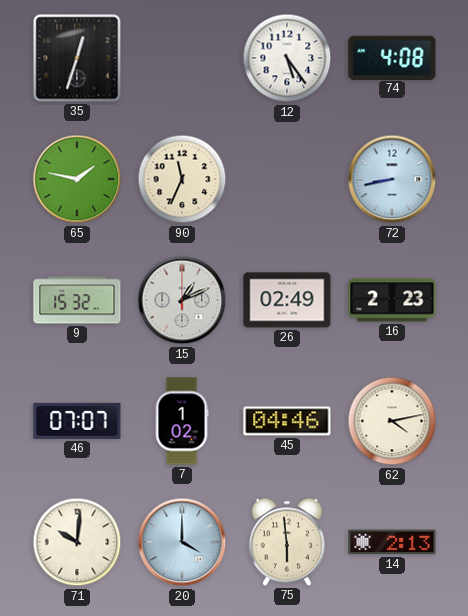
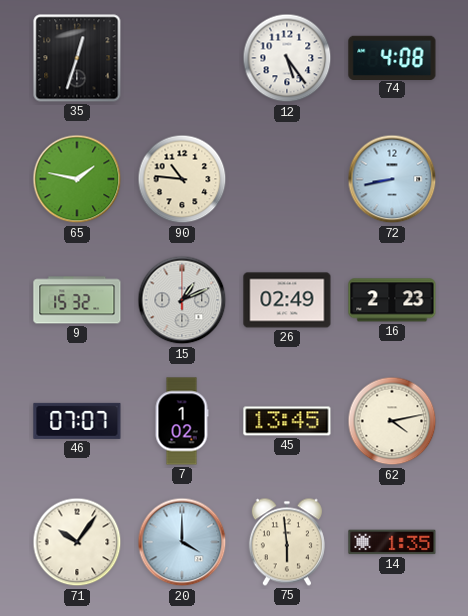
90: 11:34 -> 10:46 (182, 179)
45: 04:46 -> 13:45 (287, 421)
71: 10:01 -> 10:06 (77, 542)
14: 2:13 -> 1:35 (392, 542)
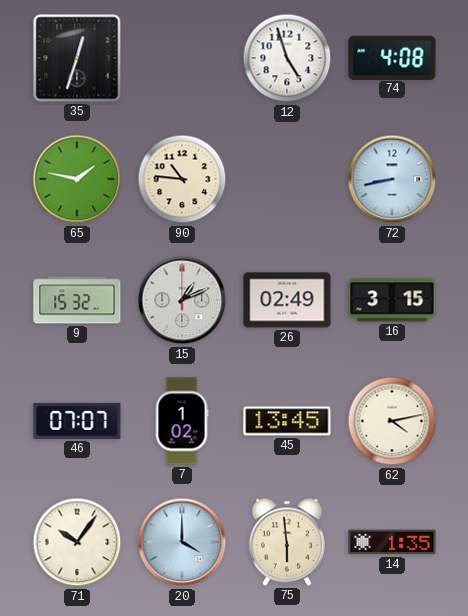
12: 5:24 -> 4:57 (287, 58)
16: 2:23 -> 3:15 (392, 300)
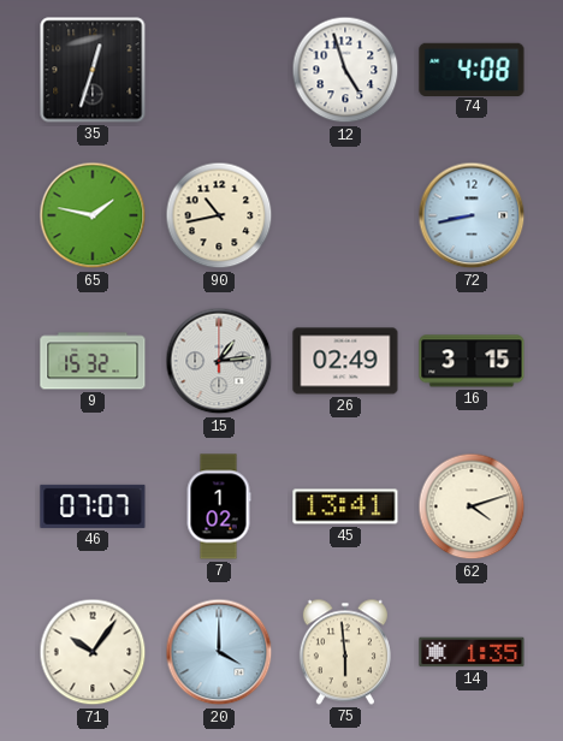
90: 10:46 -> 10:43 (219, 215)
15: 1:11 -> 1:14 (219, 361)
45: 13:45 -> 13:41 (345, 506)
62: 4:13 -> 4:12 (472, 506)
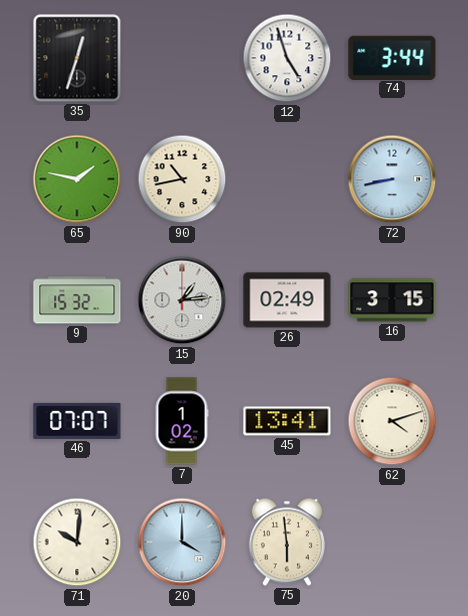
74: 4:08 -> 3:44 (392, 57)
71: 10:06 -> 10:01 (77, 542)
14: 1:35 -> none (472, 652)
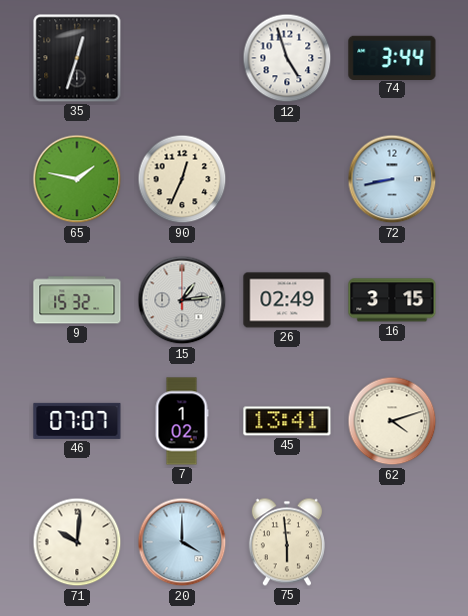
90: 10:43 -> 12:34 (182, 179)
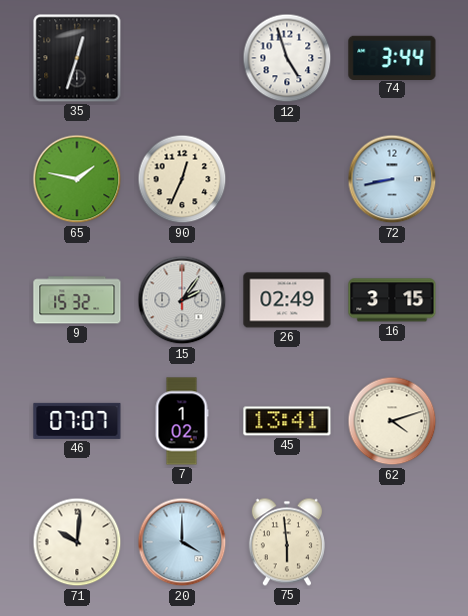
15: 1:14 -> 2:06 (182, 300)
